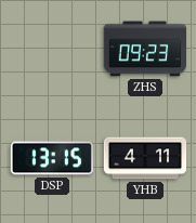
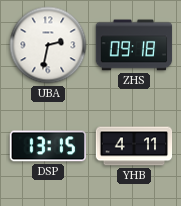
UBA: none -> 2:32 (48, 45)
ZHS: 09:23 -> 09:18 (134, 45)
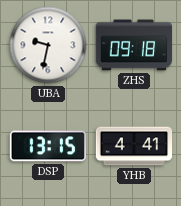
UBA: 2:32 -> 9:32 (48, 45)
YHB: 4:11 -> 4:41 (134, 146)
